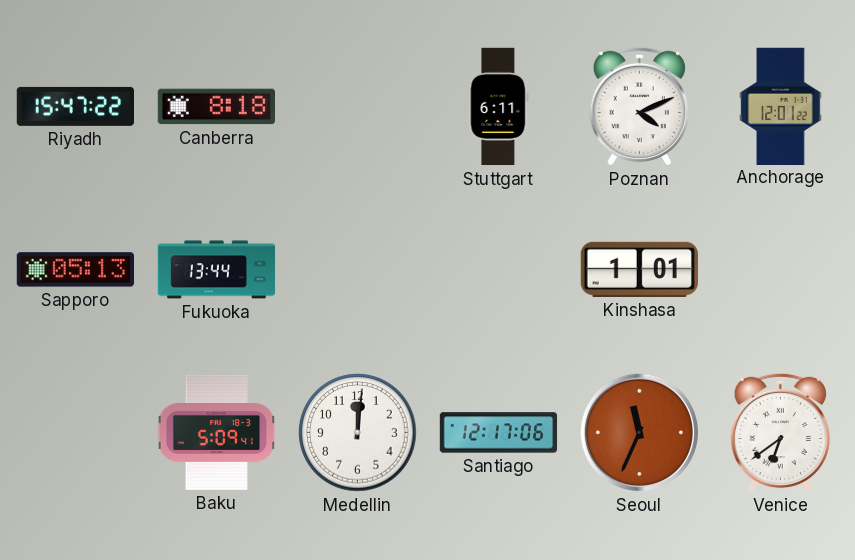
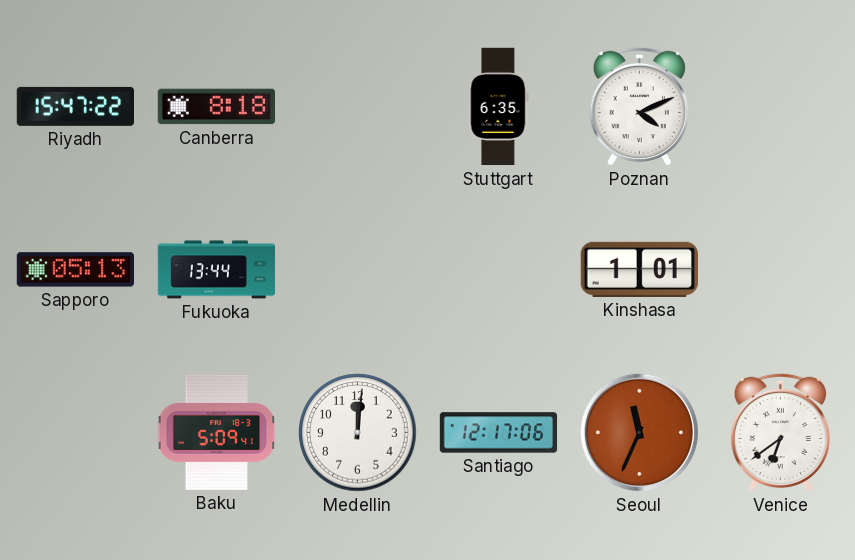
Stuttgart: 6:11 -> 6:35 (499, 107)
Anchorage: 12:01 -> none (781, 106)
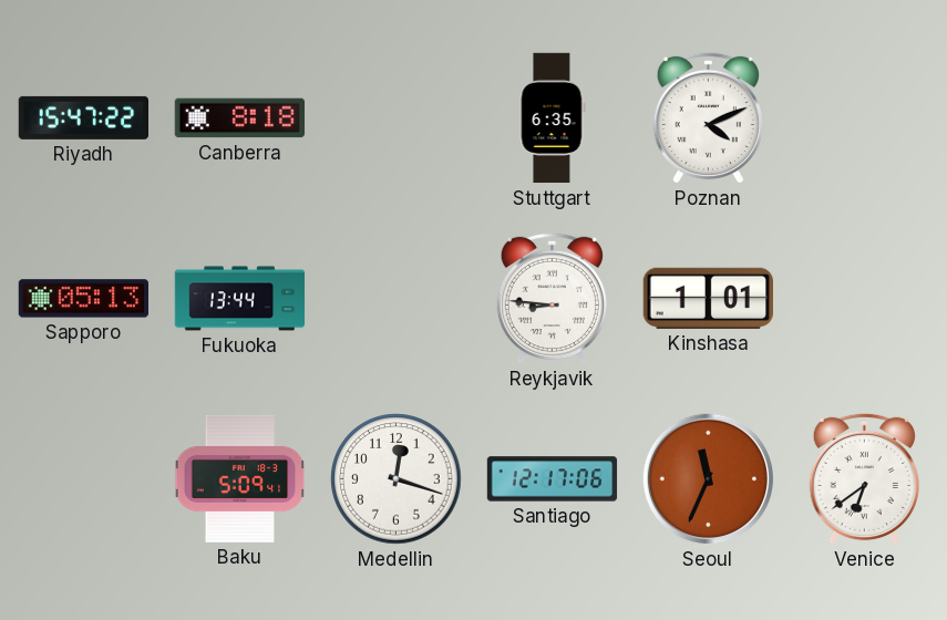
Reykjavik: none -> 8:46 (552, 298)
Medellin: 12:01 -> 12:18 (397, 479)
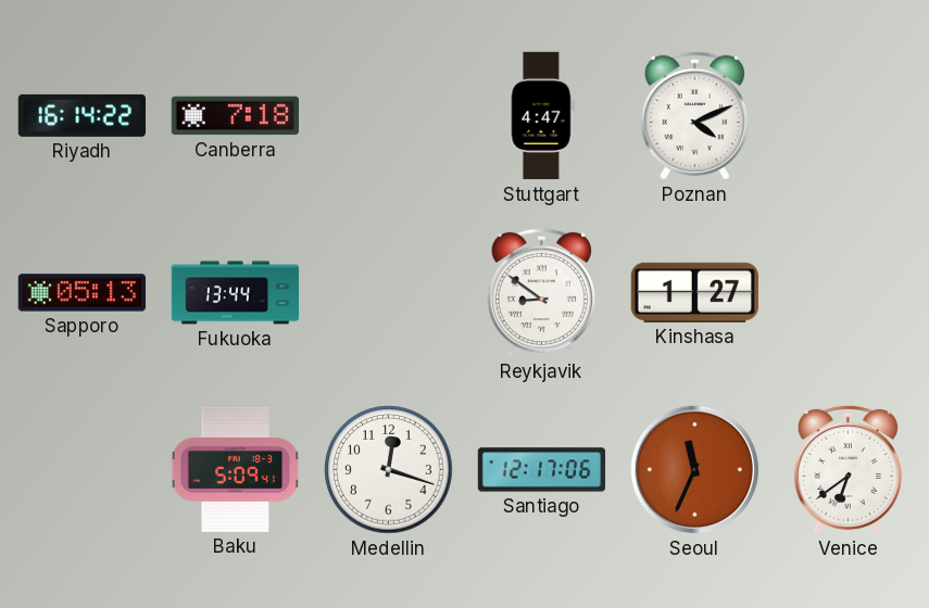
Riyadh: 15:47 -> 16:14 (81, 115)
Canberra: 8:18 -> 7:18 (235, 116)
Stuttgart: 6:35 -> 4:47 (542, 116)
Reykjavik: 8:46 -> 8:51 (541, 292)
Kinshasa: 1:01 -> 1:27 (694, 292)
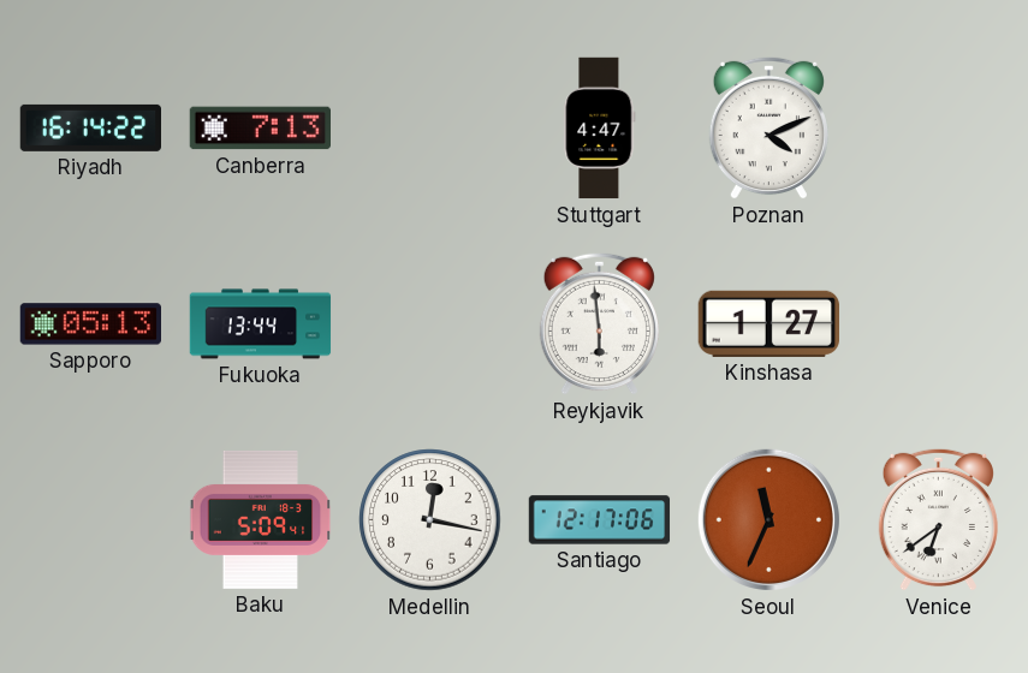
Canberra: 7:18 -> 7:13 (260, 129)
Reykjavik: 8:51 -> 5:59 (599, 323)
Medellin: 12:18 -> 12:17 (430, 520)
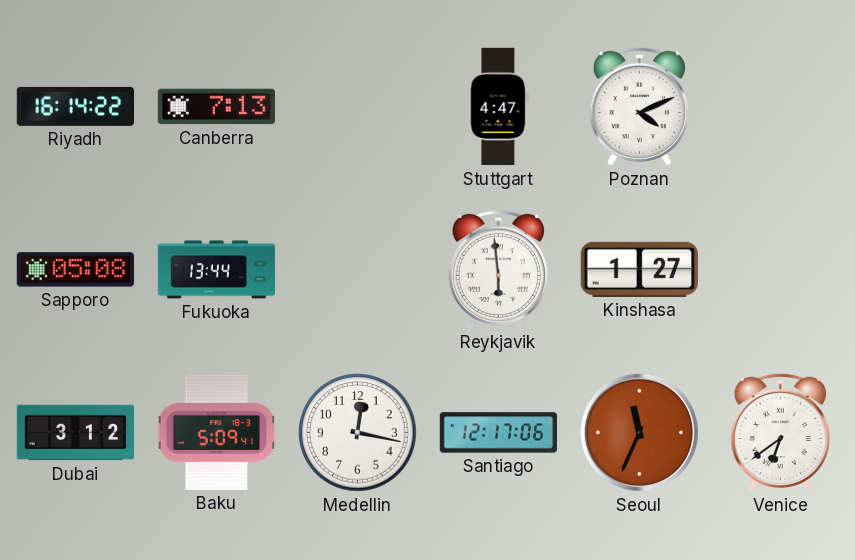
Sapporo: 05:13 -> 05:08 (75, 270)
Dubai: none -> 3:12 (76, 433)
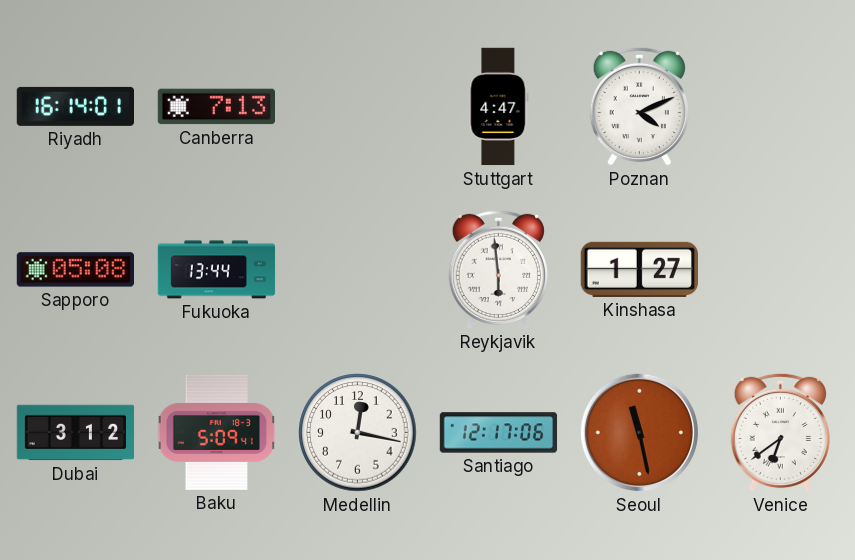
Riyadh: 16:14:22 -> 16:14:01 (75, 106)
Seoul: 11:34 -> 11:28 (639, 432)
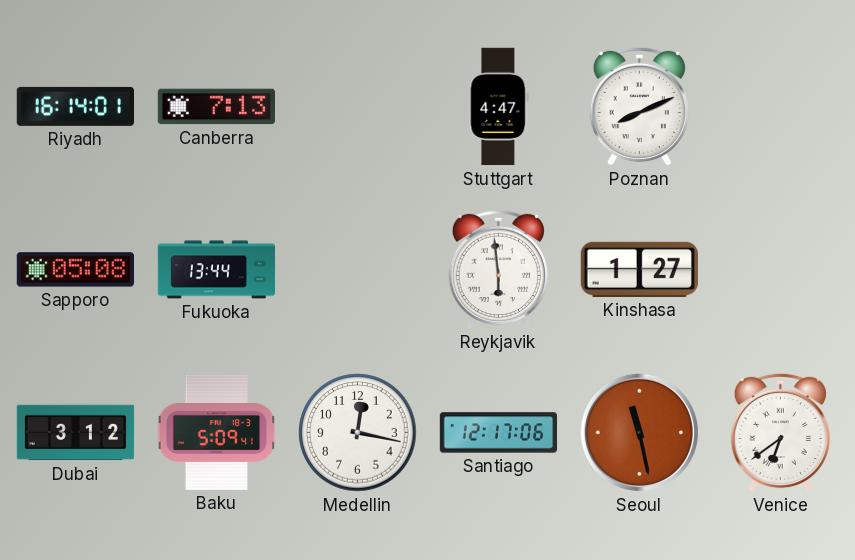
Poznan: 4:11 -> 8:11 (639, 106)
